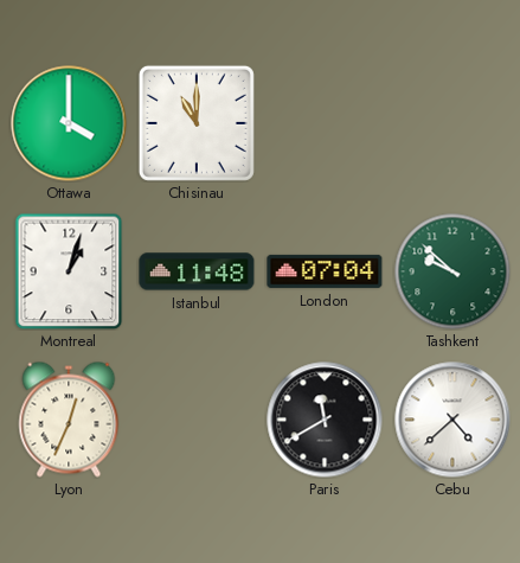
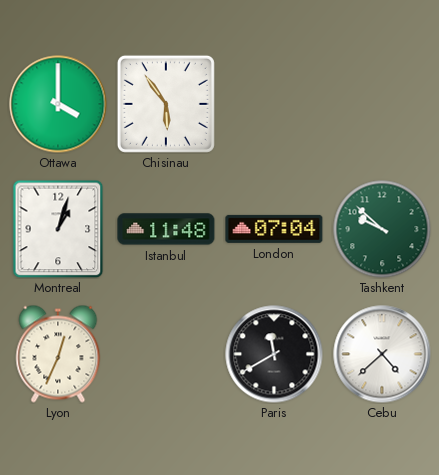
Chisinau: 11:00 -> 5:54 (166, 104)
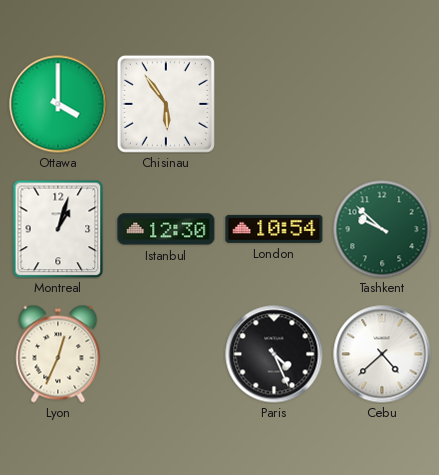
Istanbul: 11:48 -> 12:30 (166, 229)
London: 07:04 -> 10:54 (274, 229)
Paris: 11:40 -> 4:26 (274, 354)
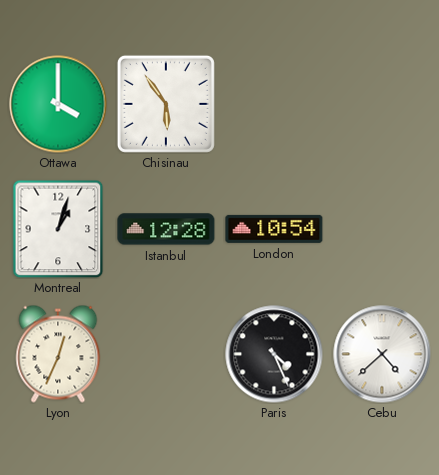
Istanbul: 12:30 -> 12:28 (166, 229)
Tashkent: 9:52 -> none (382, 229)
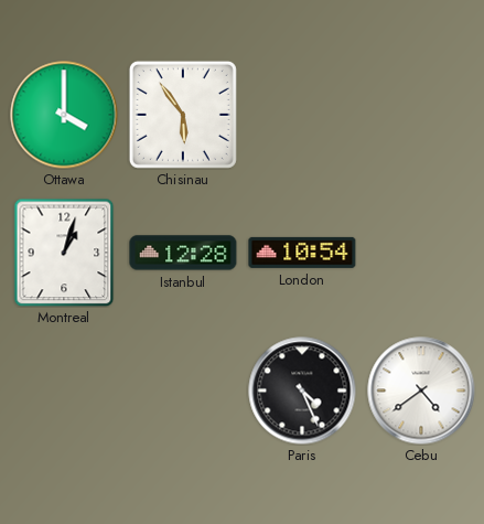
Lyon: 12:34 -> none (58, 354)
Cebu: 4:38 -> 4:39 (421, 391)
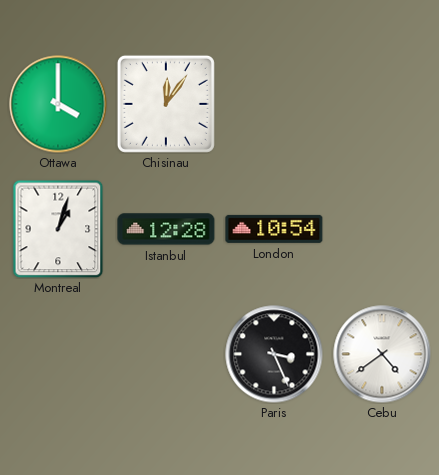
Chisinau: 5:54 -> 12:06 (166, 104)
Paris: 4:26 -> 3:26 (274, 354)
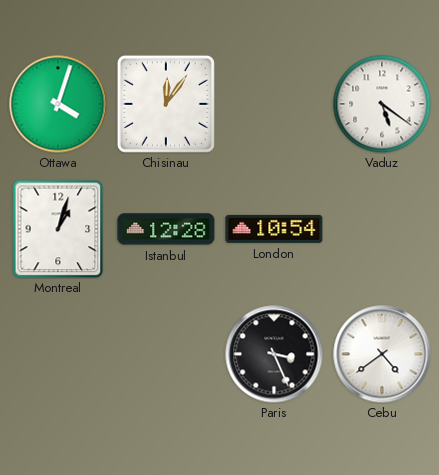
Ottawa: 4:00 -> 4:03 (58, 104)
Vaduz: none -> 5:21 (382, 104)
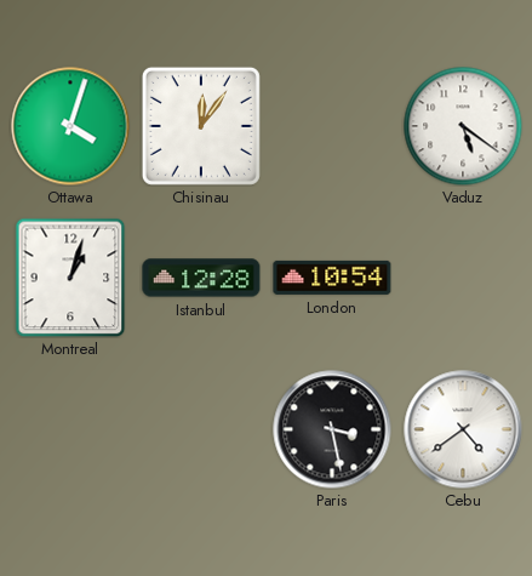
Paris: 3:26 -> 3:28 (332, 429)
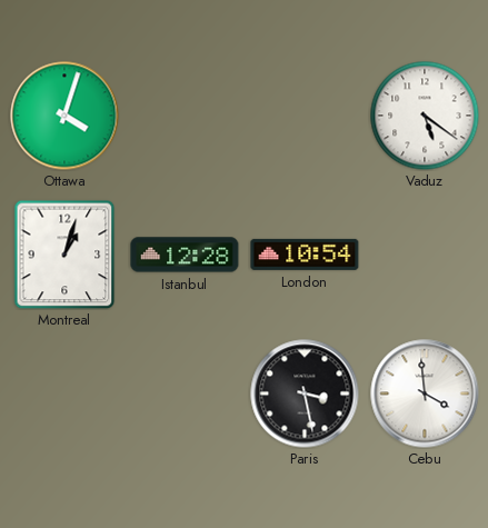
Chisinau: 12:06 -> none (201, 126)
Cebu: 4:39 -> 3:59 (425, 393)
